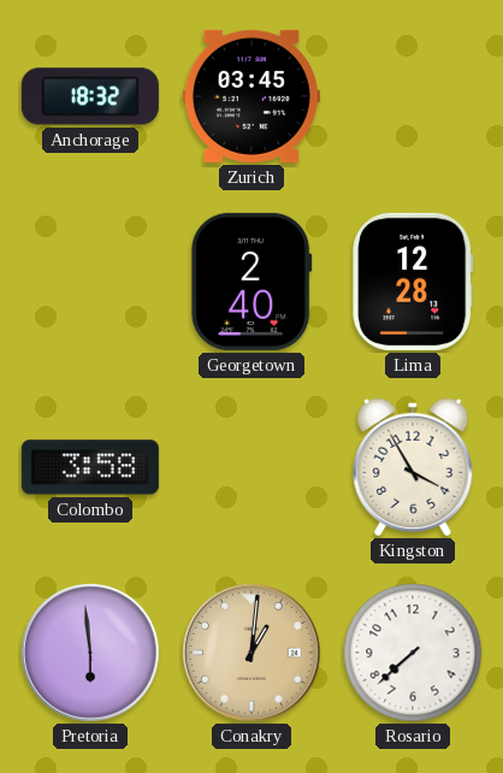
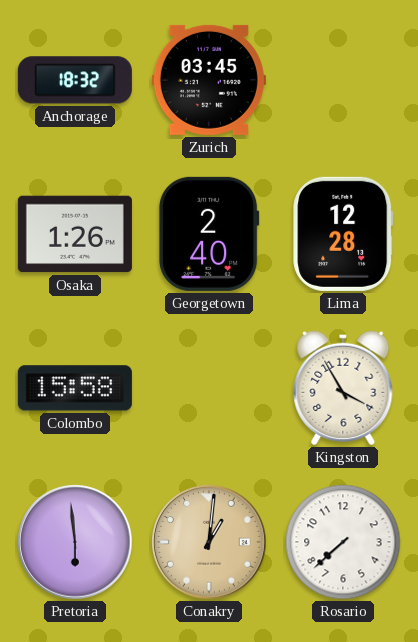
Osaka: none -> 1:26 (75, 234)
Colombo: 3:58 -> 15:58 (75, 388)
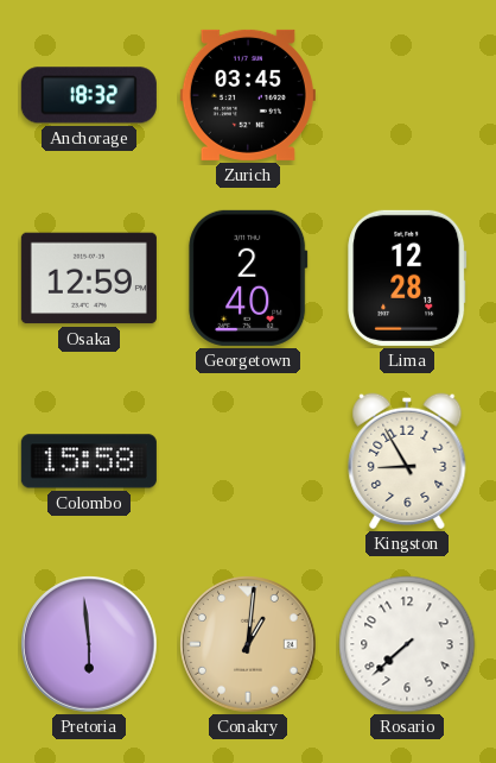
Osaka: 1:26 -> 12:59 (89, 278)
Kingston: 3:55 -> 8:55 (407, 461)
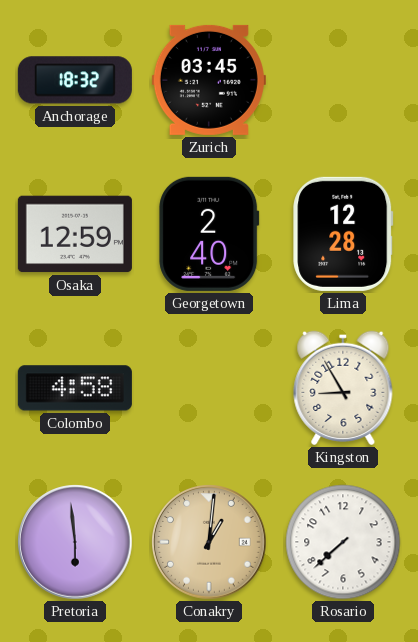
Colombo: 15:58 -> 4:58 (75, 388)
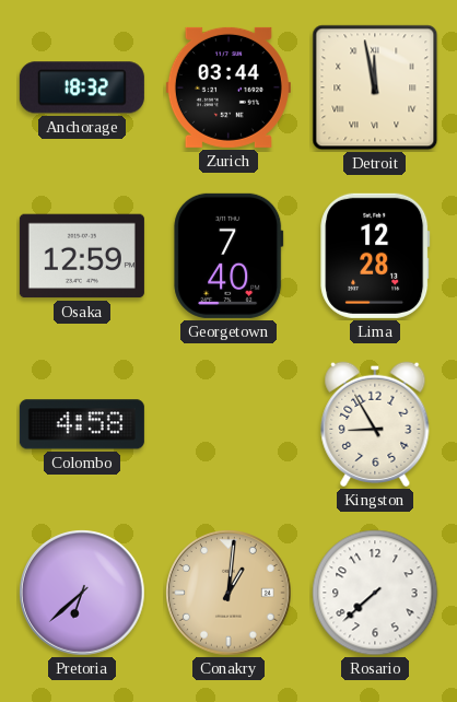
Zurich: 03:45 -> 03:44 (228, 87)
Detroit: none -> 11:58 (375, 87)
Georgetown: 2:40 -> 7:40 (228, 256)
Pretoria: 5:59 -> 6:38 (83, 594)
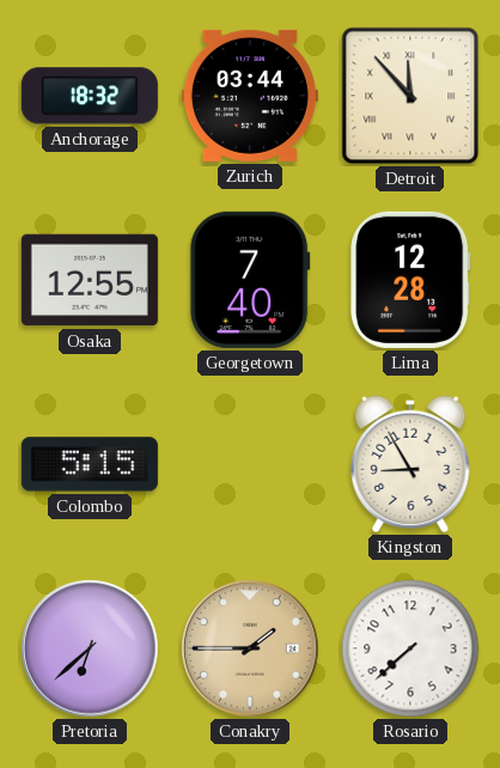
Detroit: 11:58 -> 11:53 (410, 96)
Osaka: 12:59 -> 12:55 (90, 280)
Colombo: 4:58 -> 5:15 (90, 464)
Conakry: 1:01 -> 1:45 (251, 650)
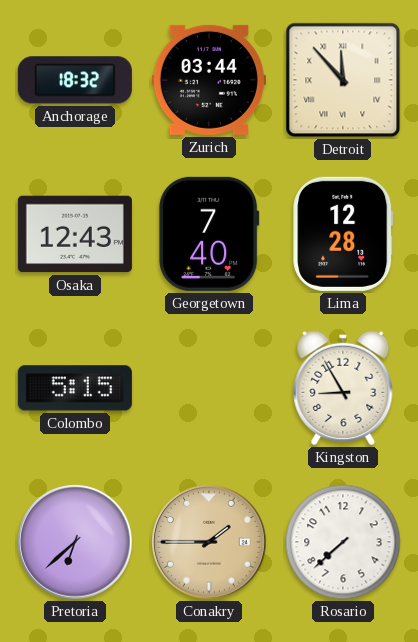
Osaka: 12:55 -> 12:43 (75, 234)
